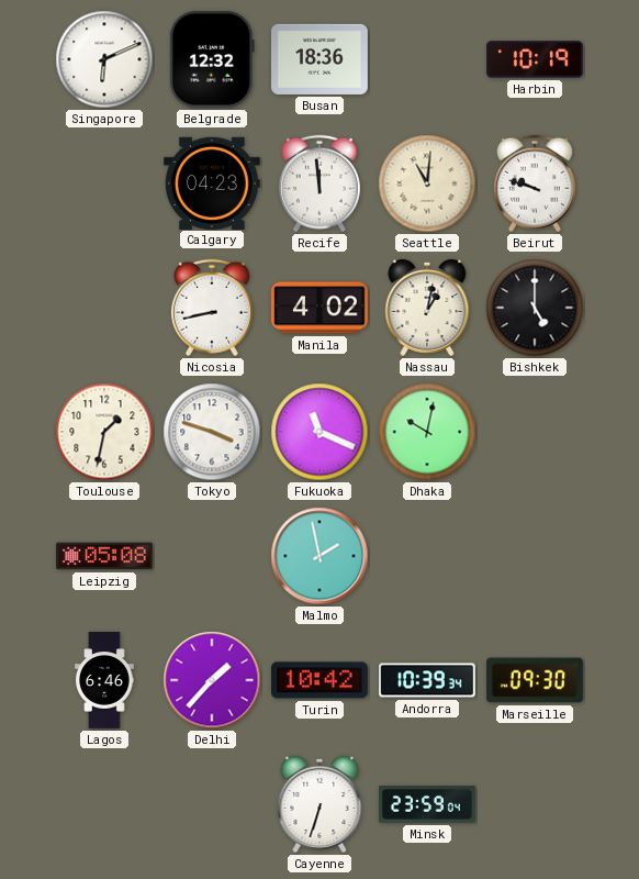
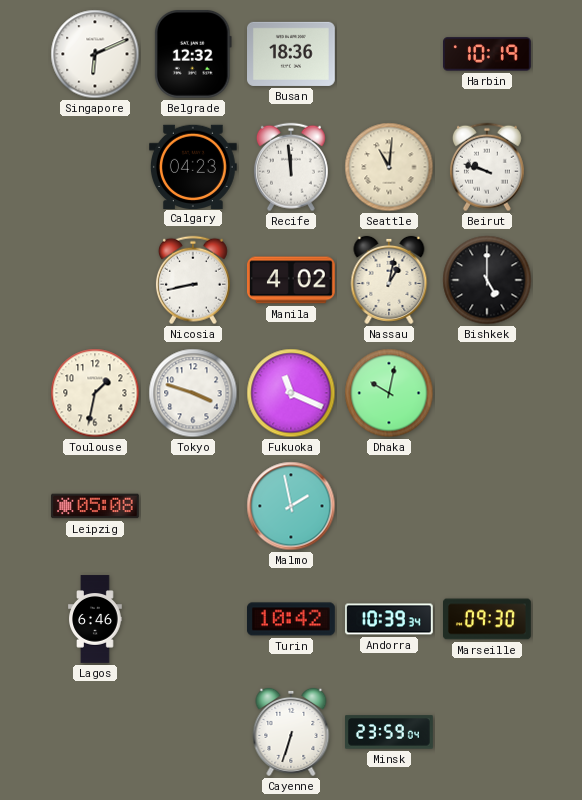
Delhi: 1:37 -> none (212, 680)
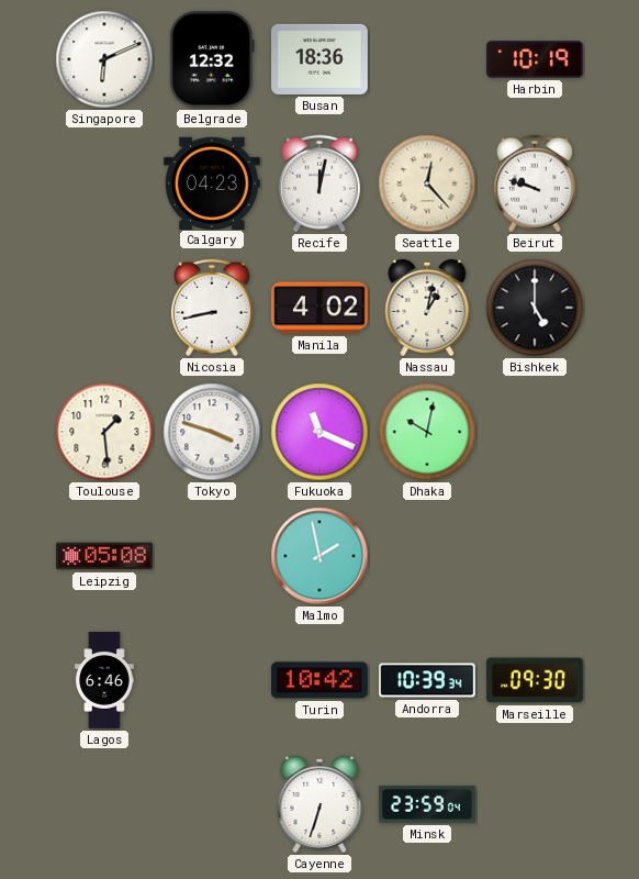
Recife: 11:59 -> 12:02 (319, 183)
Seattle: 11:01 -> 12:23 (427, 183)
Toulouse: 1:32 -> 1:29 (104, 432)
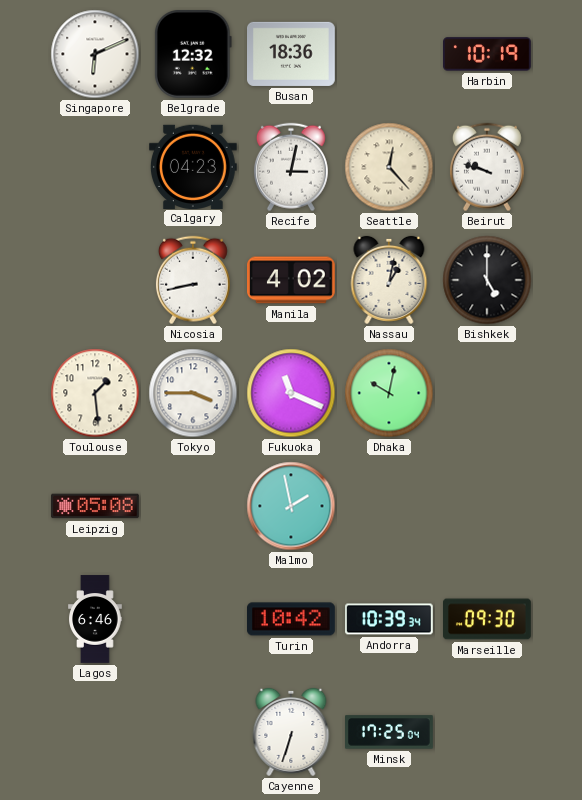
Recife: 12:02 -> 3:02 (291, 167)
Tokyo: 3:48 -> 3:45 (193, 393)
Minsk: 23:59 -> 17:25 (390, 732)
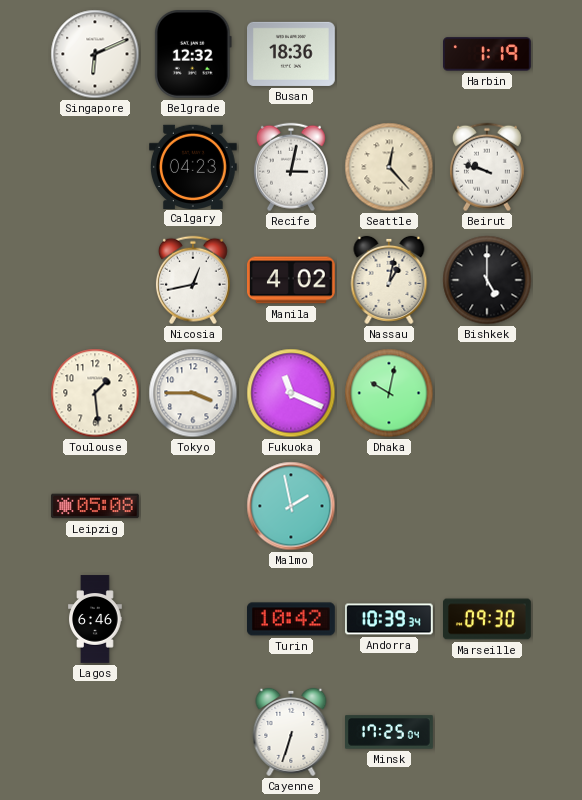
Harbin: 10:19 -> 1:19 (488, 54)
Nicosia: 8:43 -> 12:43 (193, 280)
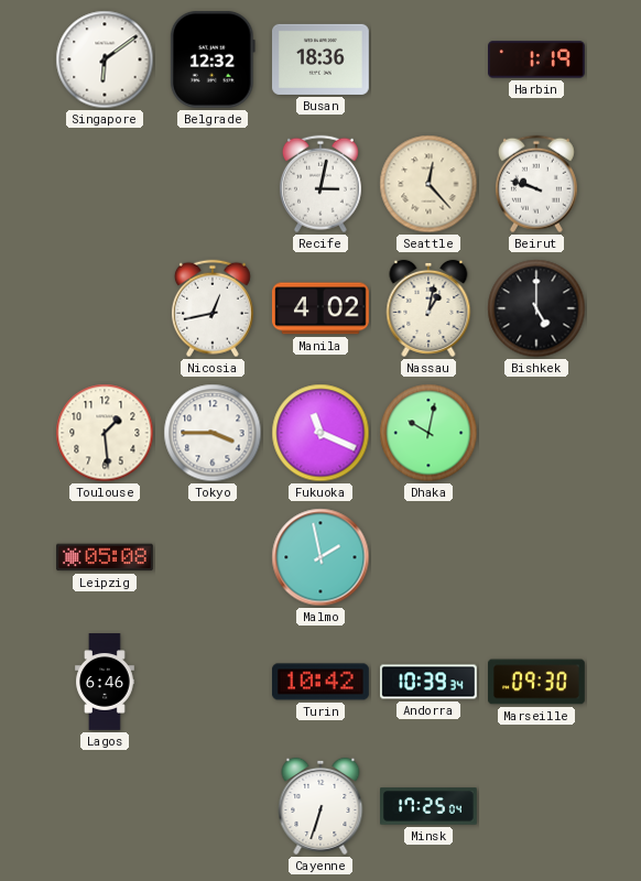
Singapore: 6:11 -> 6:09 (105, 59)
Calgary: 04:23 -> none (194, 166)
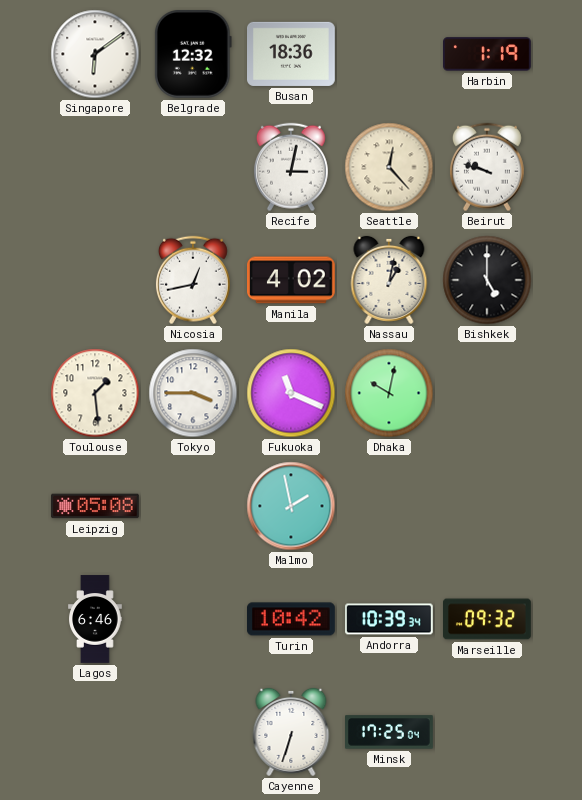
Marseille: 09:30 -> 09:32 (488, 619)
